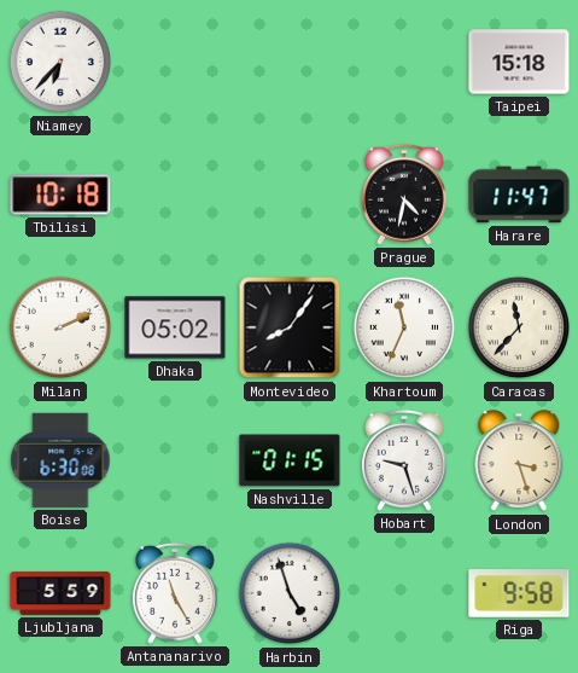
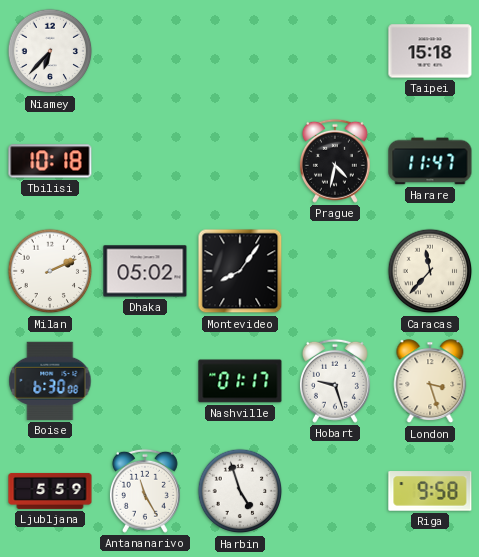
Khartoum: 11:34 -> none (404, 327)
Nashville: 01:15 -> 01:17 (240, 381)
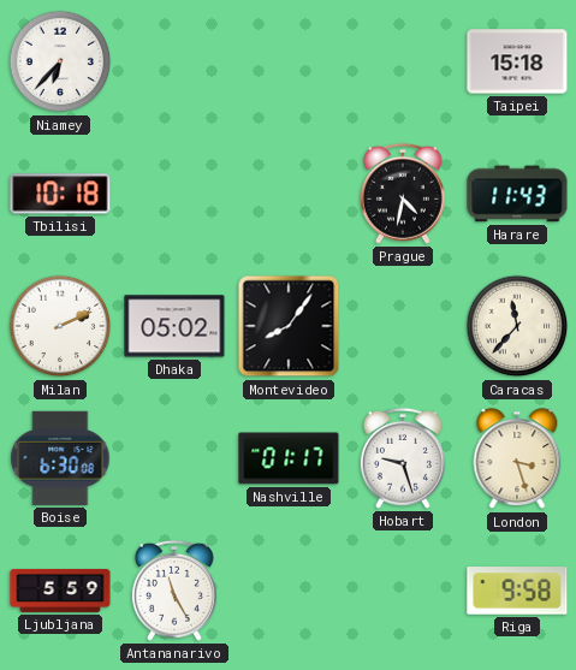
Harare: 11:47 -> 11:43 (517, 194)
Harbin: 4:57 -> none (240, 491)
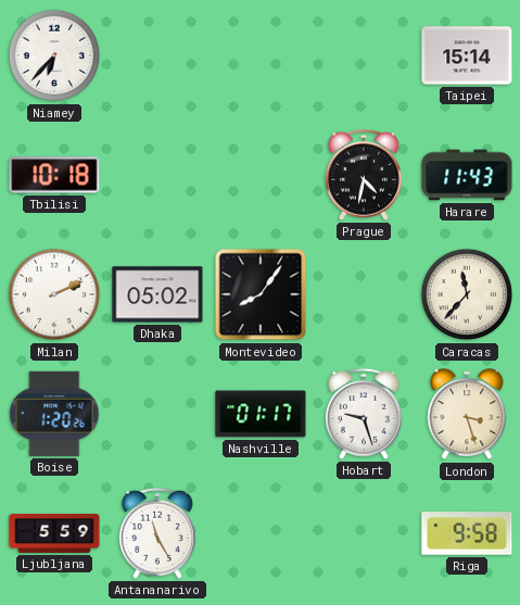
Taipei: 15:18 -> 15:14 (467, 55)
Boise: 6:30 -> 1:20 (54, 414)
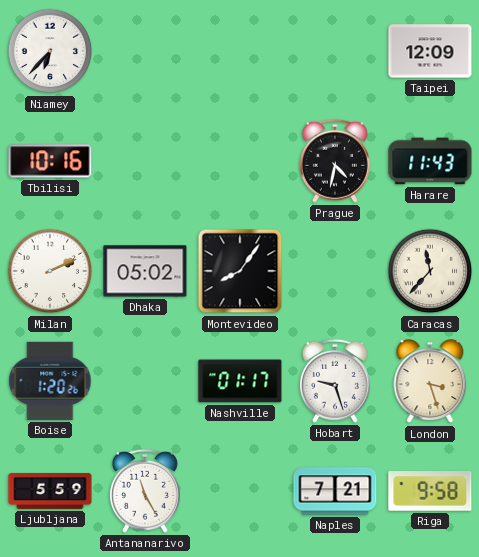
Taipei: 15:14 -> 12:09 (430, 51)
Tbilisi: 10:18 -> 10:16 (50, 161)
Naples: none -> 7:21 (335, 491)
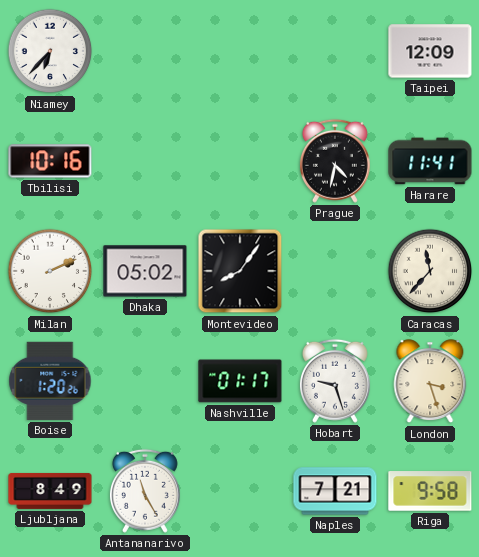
Harare: 11:43 -> 11:41 (430, 161)
Ljubljana: 5:59 -> 8:49 (50, 491)
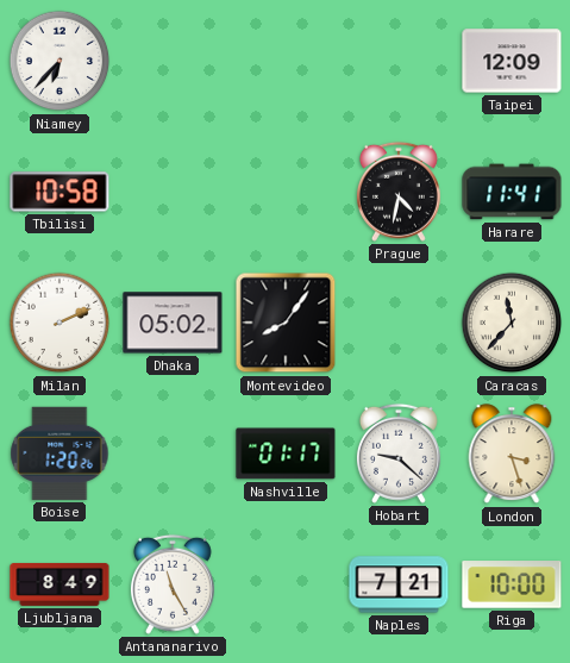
Tbilisi: 10:16 -> 10:58 (59, 192)
Hobart: 9:27 -> 9:22 (399, 454)
Riga: 9:58 -> 10:00 (512, 584)
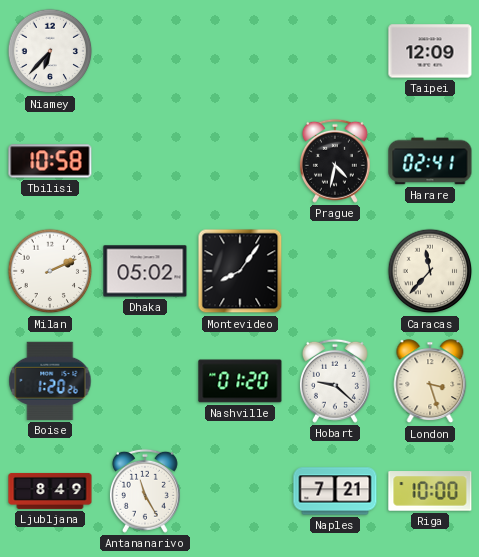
Harare: 11:41 -> 02:41 (430, 161)
Nashville: 01:17 -> 01:20 (240, 381)
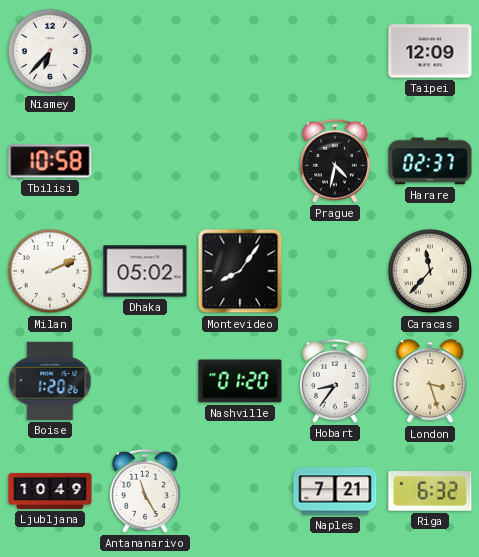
Harare: 02:41 -> 02:37 (430, 161)
Hobart: 9:22 -> 8:36 (335, 381)
Ljubljana: 8:49 -> 10:49 (50, 491)
Riga: 10:00 -> 6:32 (430, 491)
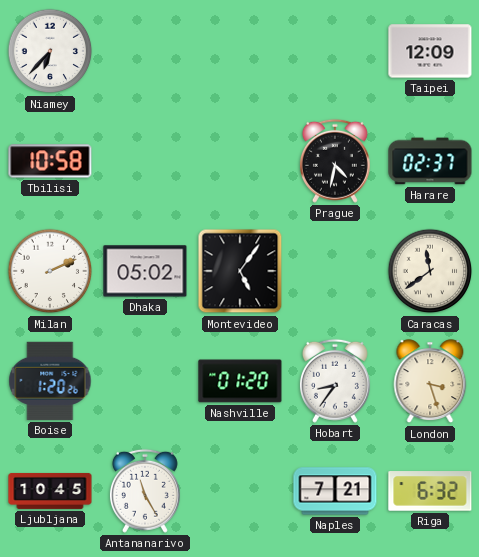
Montevideo: 8:06 -> 5:06 (240, 271)
Caracas: 11:37 -> 11:39 (430, 271)
Ljubljana: 10:49 -> 10:45 (50, 491)
